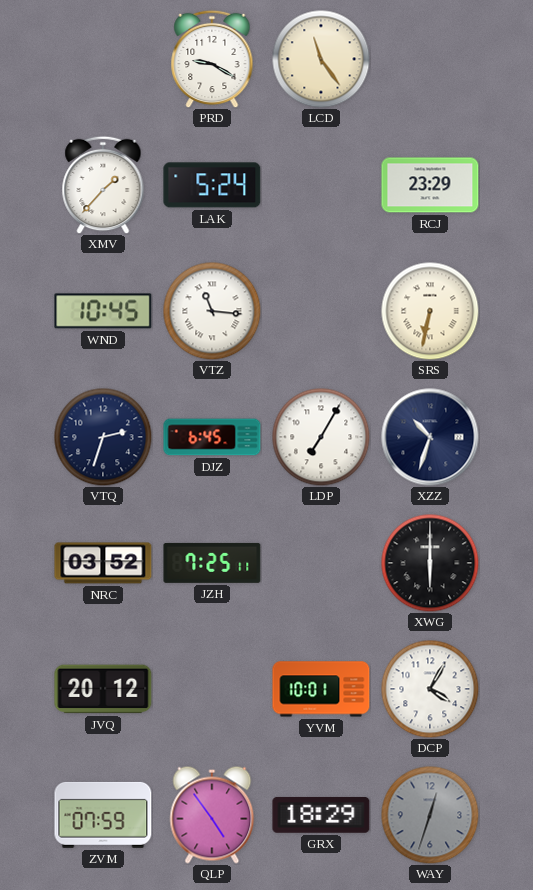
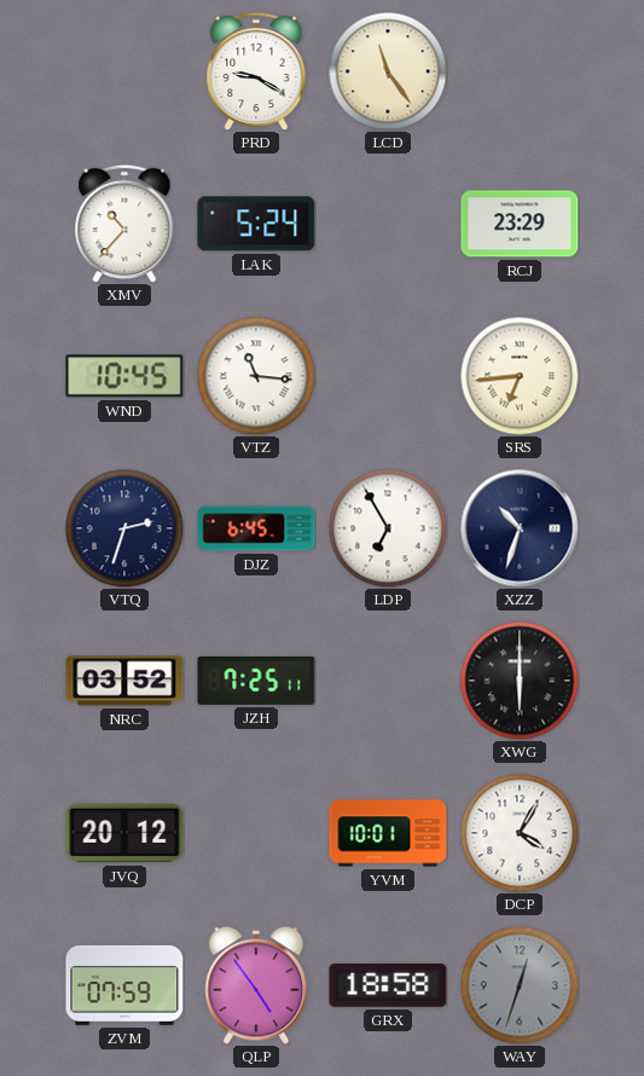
XMV: 1:37 -> 10:37 (124, 224)
SRS: 6:32 -> 6:44 (520, 376)
LDP: 7:05 -> 6:55 (388, 528)
GRX: 18:29 -> 18:58 (388, 985)
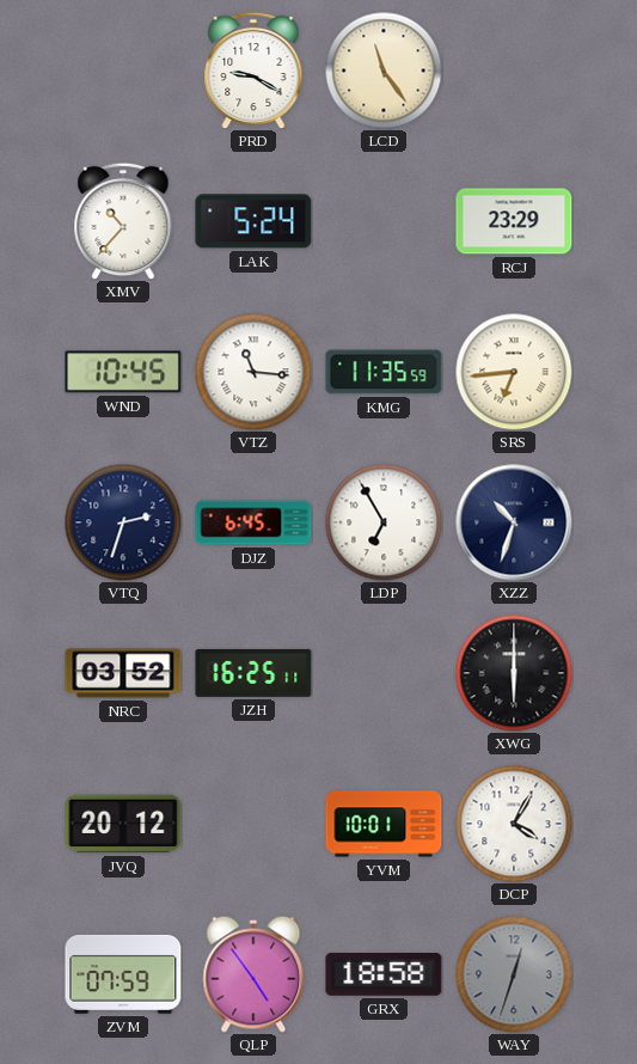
KMG: none -> 11:35 (384, 372)
JZH: 7:25 -> 16:25 (253, 673)
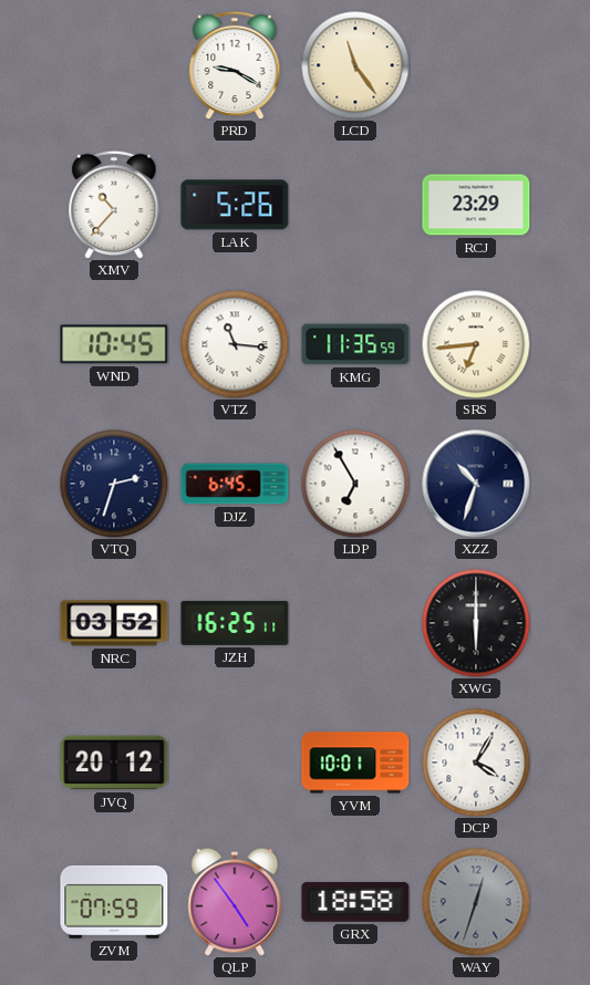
LAK: 5:24 -> 5:26 (235, 205)
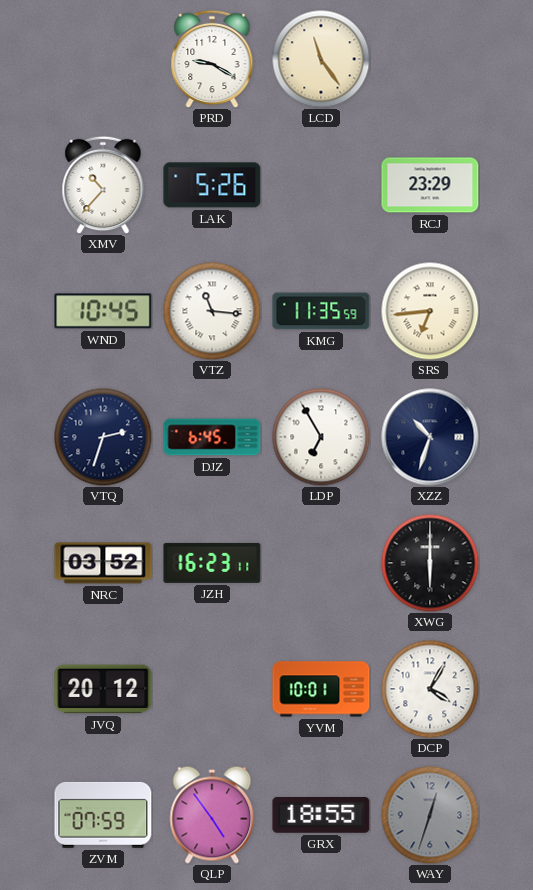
JZH: 16:25 -> 16:23 (212, 563)
GRX: 18:58 -> 18:55 (321, 815)
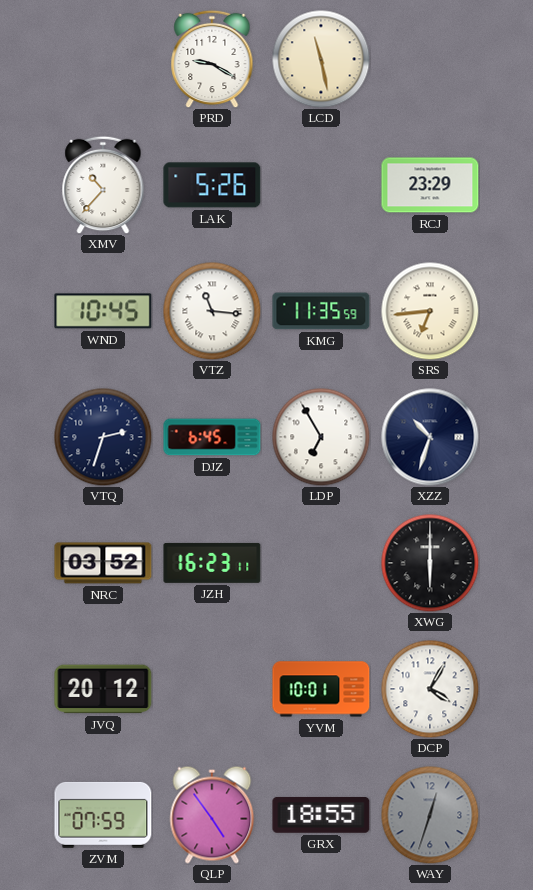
LCD: 11:24 -> 11:28 (321, 59)
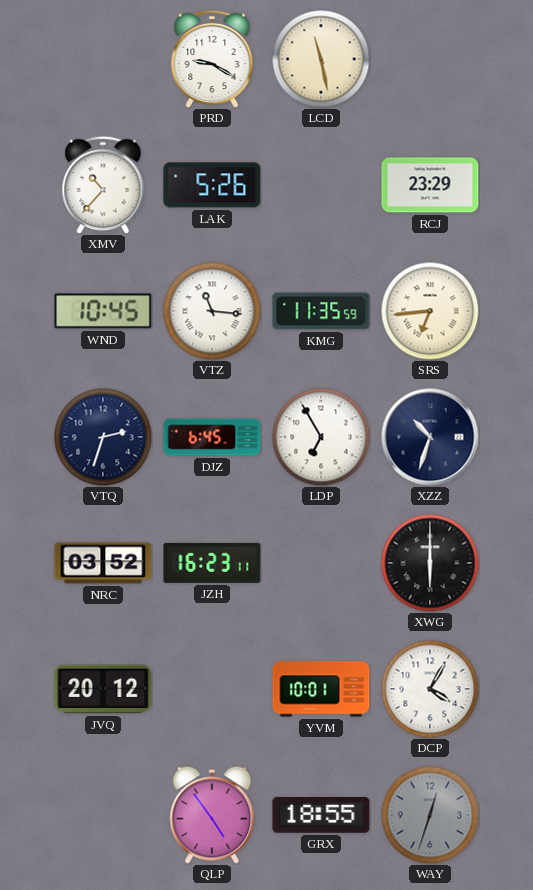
ZVM: 07:59 -> none (103, 815)
